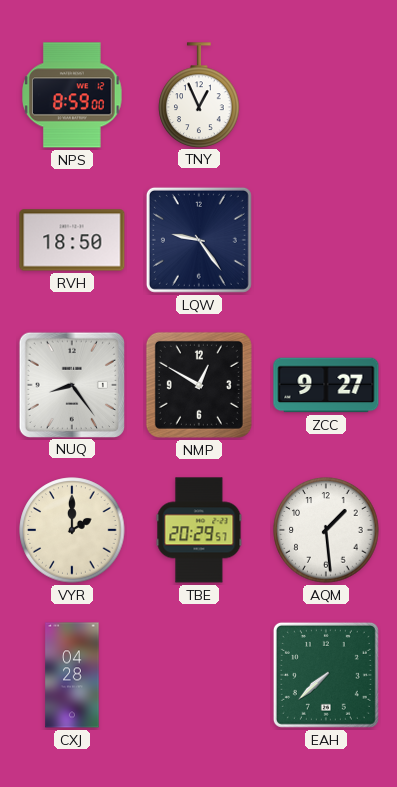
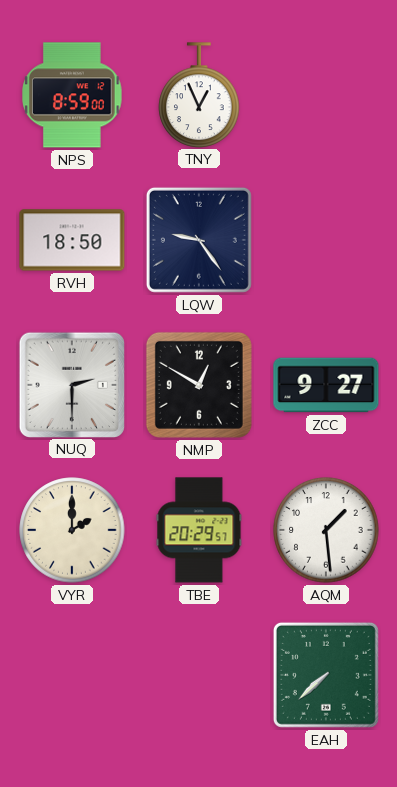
NUQ: 8:24 -> 2:30 (71, 384)
CXJ: 04:28 -> none (72, 675)
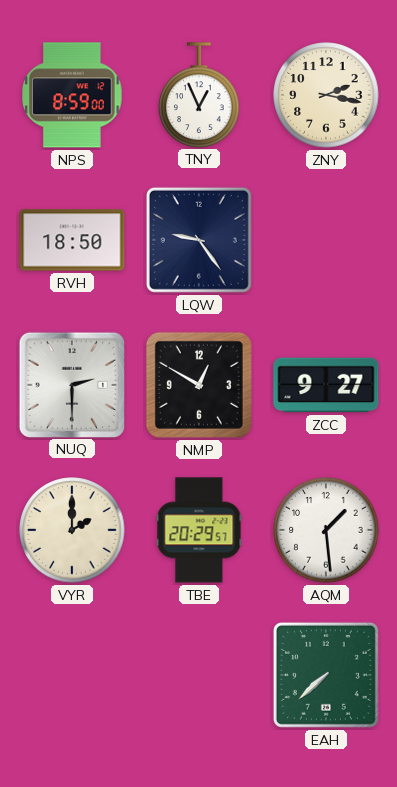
ZNY: none -> 2:17 (326, 95)
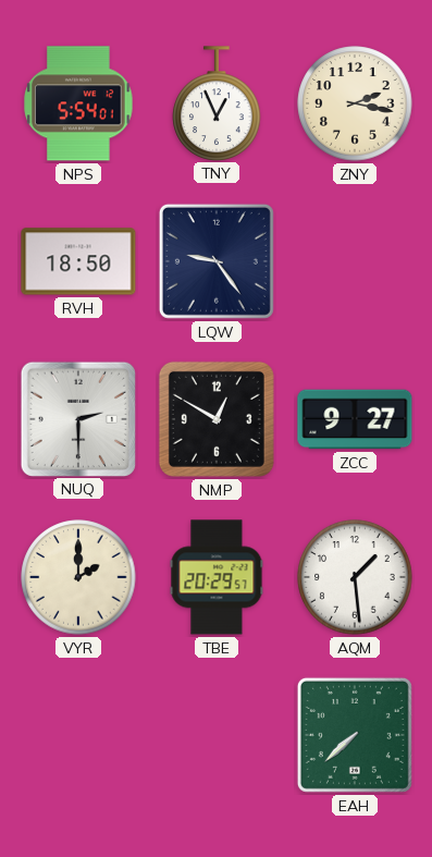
NPS: 8:59 -> 5:54 (78, 103)
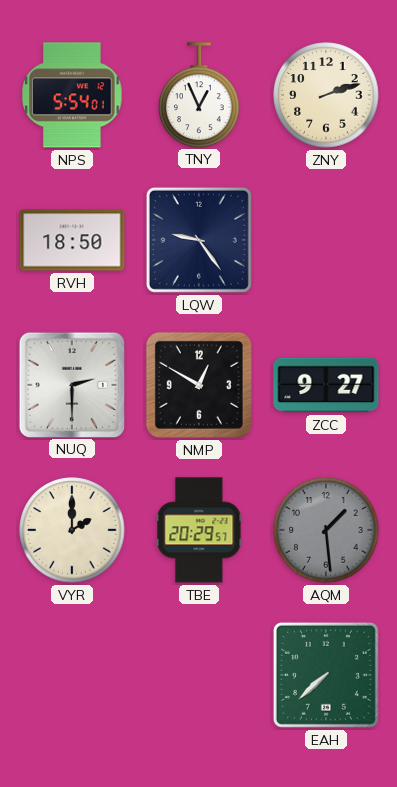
ZNY: 2:17 -> 2:12 (326, 95)
AQM dial: white -> grey (326, 530)
